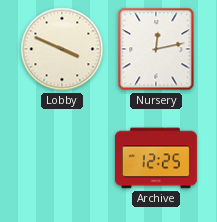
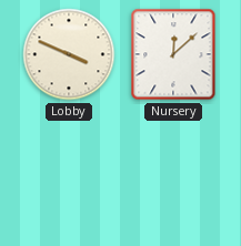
Nursery: 12:13 -> 12:08 (173, 54)
Archive: 12:25 -> none (156, 158)
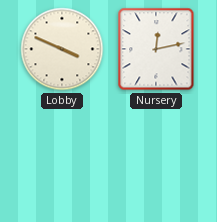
Nursery: 12:08 -> 12:13 (156, 49)
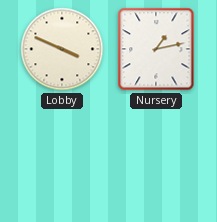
Nursery: 12:13 -> 1:13 (156, 49)
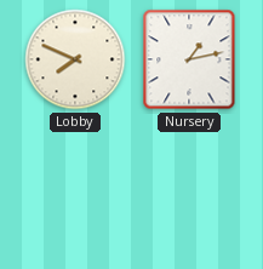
Lobby: 3:49 -> 7:49 (75, 59)
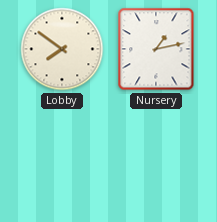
Lobby: 7:49 -> 7:51 (62, 49)
